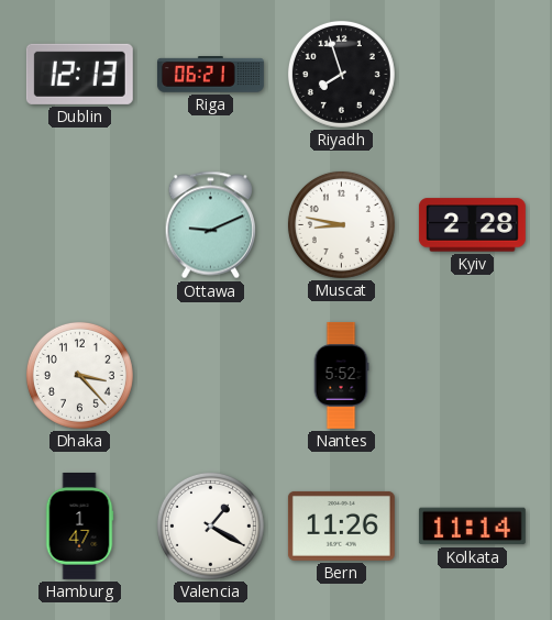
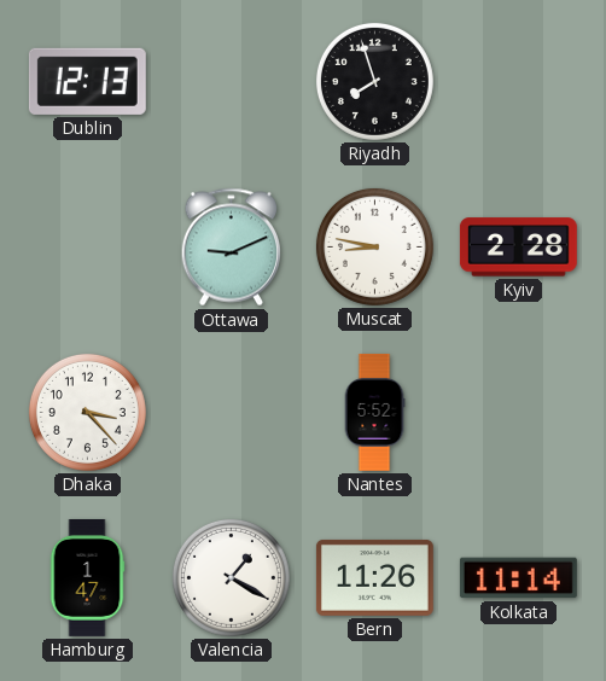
Riga: 06:21 -> none (210, 75)
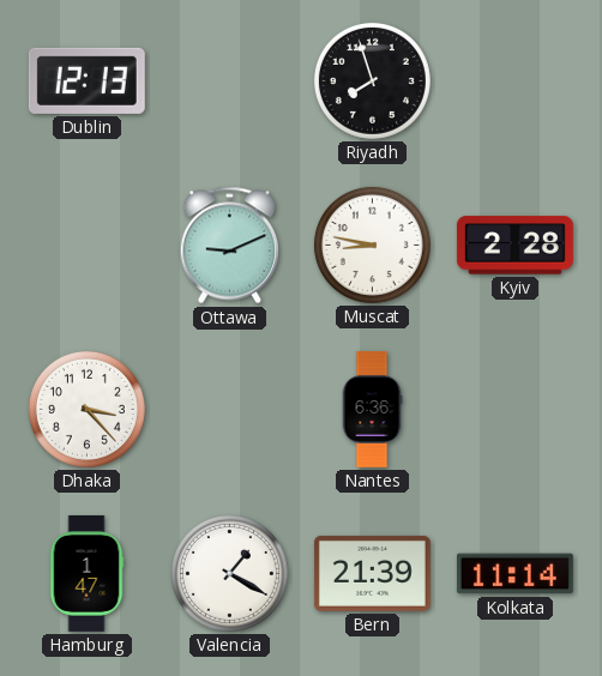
Nantes: 5:52 -> 6:36 (372, 410)
Bern: 11:26 -> 21:39 (372, 573)
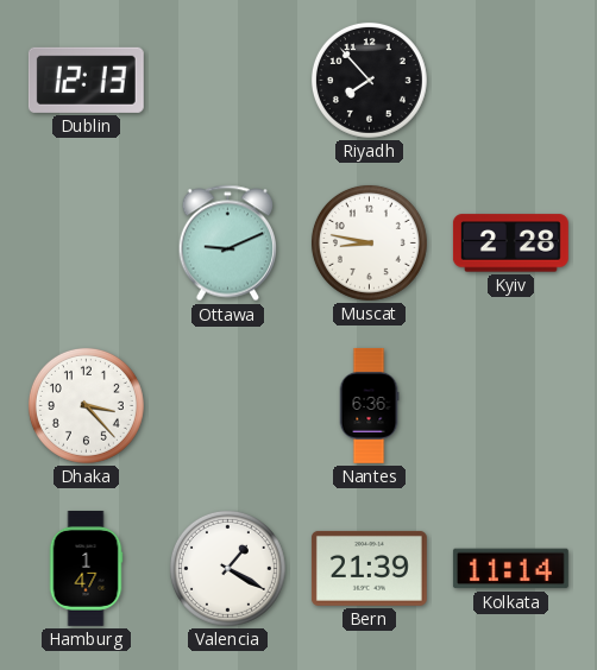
Riyadh: 7:57 -> 7:53 (369, 80)
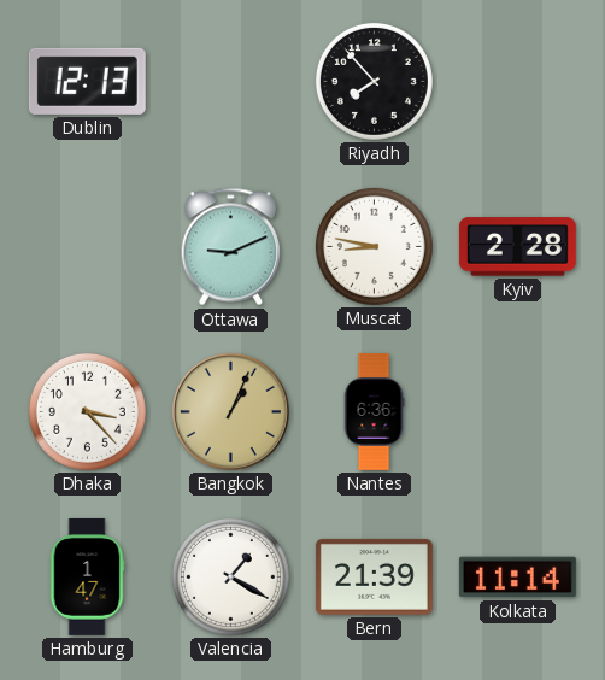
Bangkok: none -> 1:04 (230, 411)
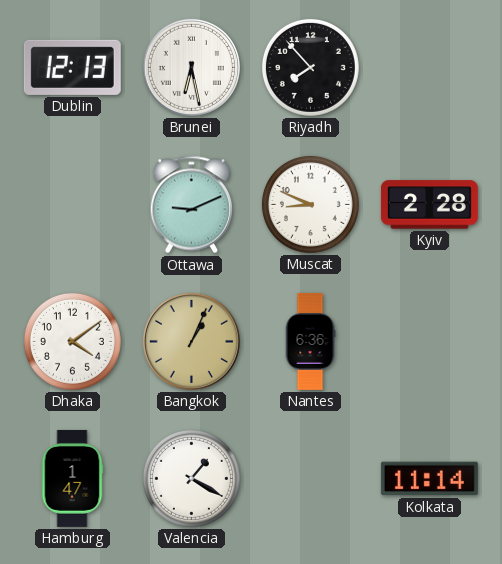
Brunei: none -> 6:28 (191, 67)
Muscat: 8:47 -> 8:49 (310, 204)
Dhaka: 3:23 -> 4:09 (72, 341)
Bern: 21:39 -> none (374, 576)
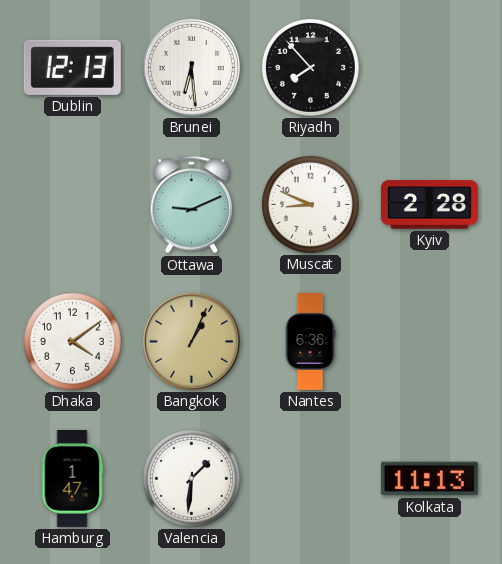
Brunei: 6:28 -> 6:29 (191, 67)
Valencia: 1:20 -> 1:31 (191, 478)
Kolkata: 11:14 -> 11:13 (429, 479)
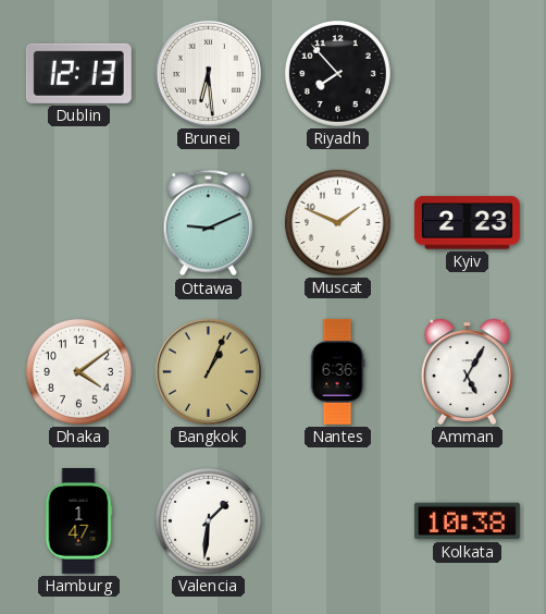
Muscat: 8:49 -> 1:49 (337, 222)
Kyiv: 2:28 -> 2:23 (467, 223)
Amman: none -> 5:05 (467, 371)
Kolkata: 11:13 -> 10:38 (467, 521)
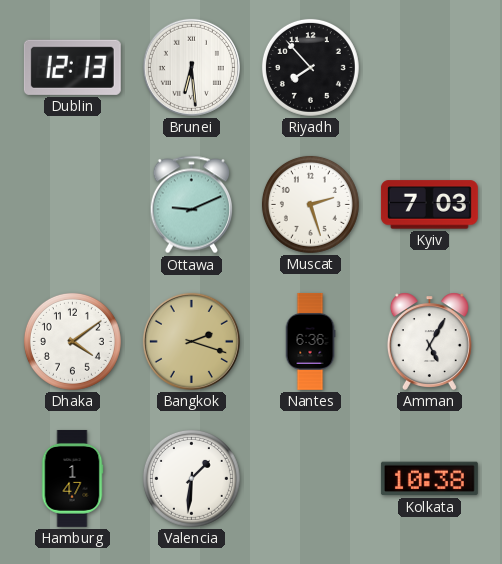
Muscat: 1:49 -> 2:27 (310, 204)
Kyiv: 2:23 -> 7:03 (429, 205)
Bangkok: 1:04 -> 2:18 (191, 341)
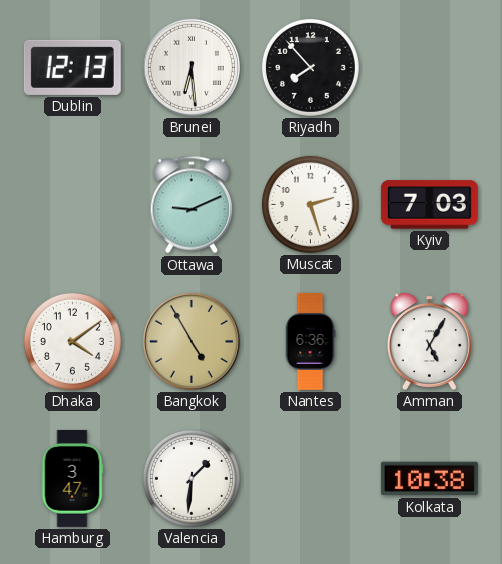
Bangkok: 2:18 -> 4:55 (191, 341)
Hamburg: 1:47 -> 3:47 (72, 478)
